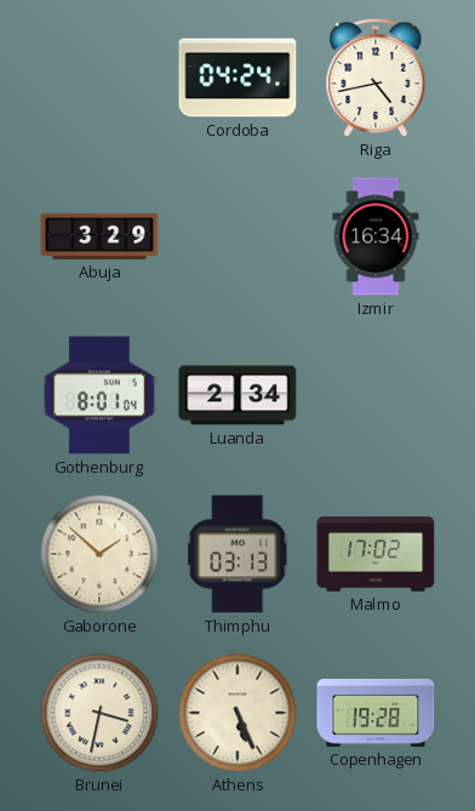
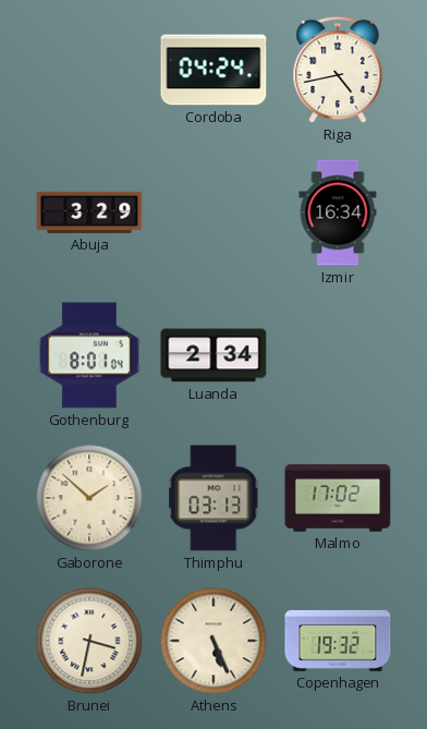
Copenhagen: 19:28 -> 19:32 (338, 641)
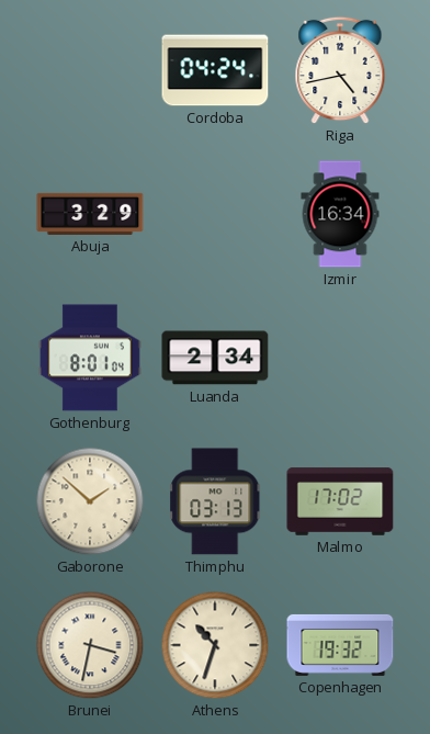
Athens: 5:26 -> 10:33 (215, 645)
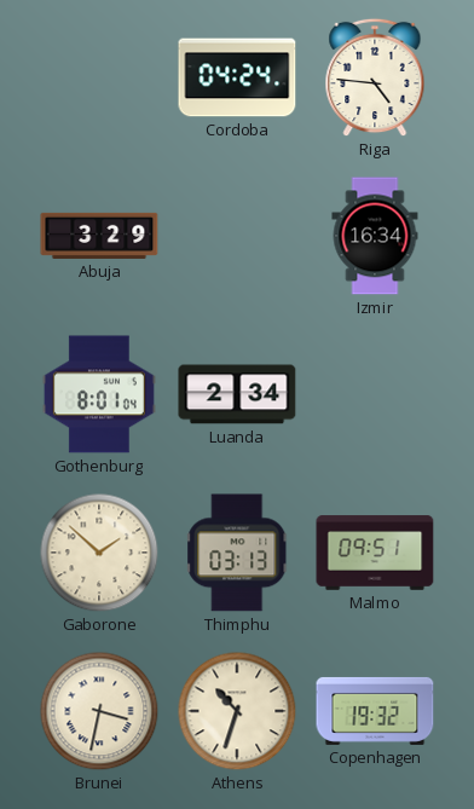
Riga: 4:43 -> 4:46 (375, 77)
Malmo: 17:02 -> 09:51 (375, 553)
